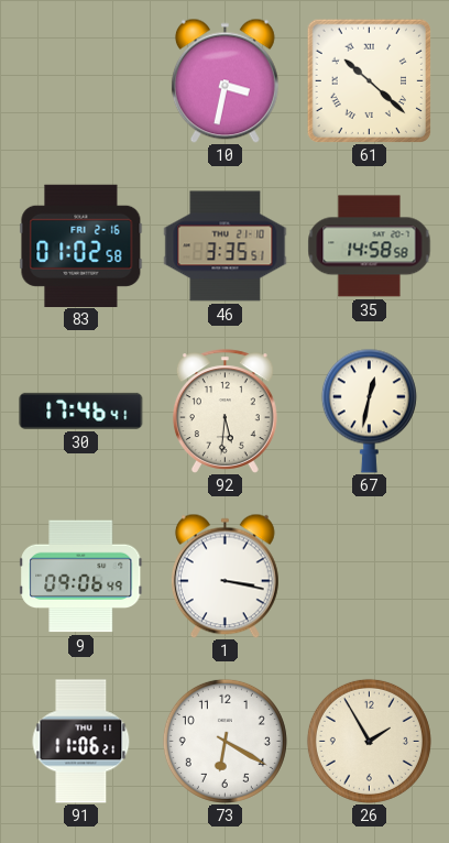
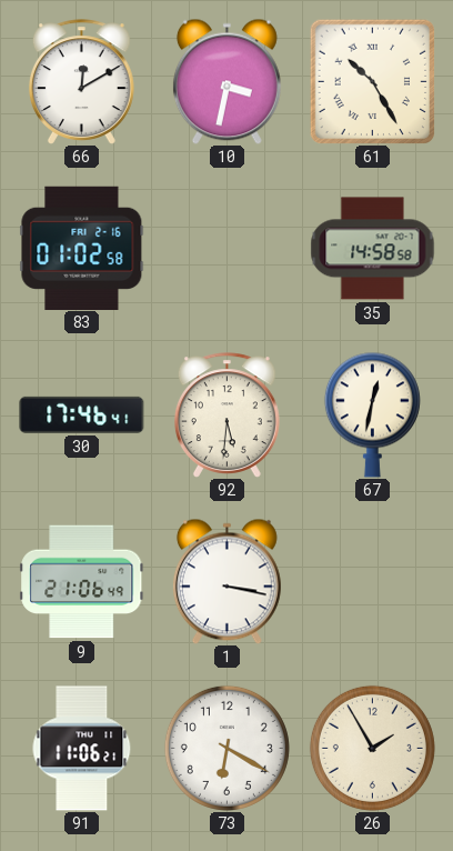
66: none -> 12:10 (81, 82)
61: 10:22 -> 10:25 (372, 81)
46: 3:35 -> none (226, 247)
9: 09:06 -> 21:06 (82, 582)
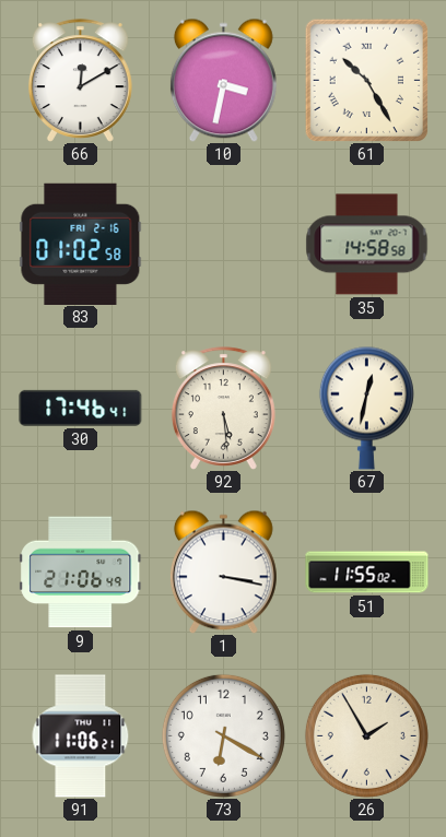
92: 5:31 -> 5:29 (223, 409)
51: none -> 11:55 (367, 573)
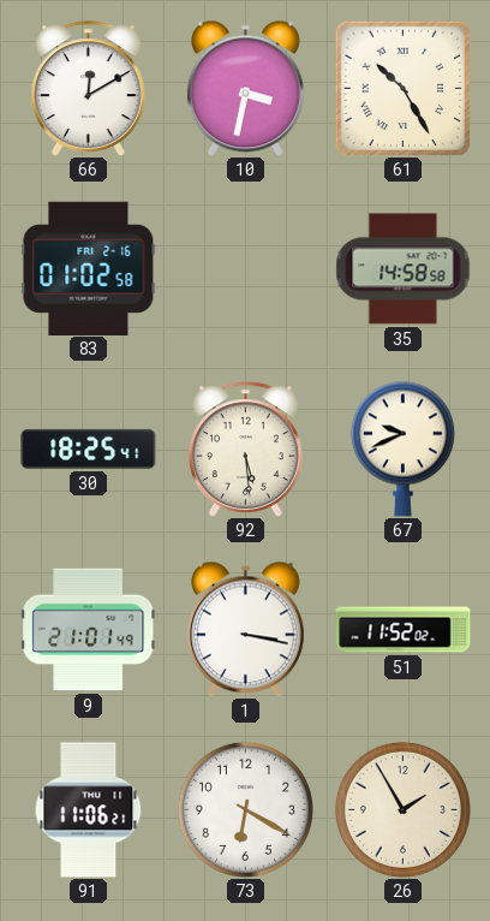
30: 17:46 -> 18:25 (89, 448)
67: 12:32 -> 9:41 (402, 448)
9: 21:06 -> 21:01 (89, 630)
51: 11:55 -> 11:52 (404, 630)
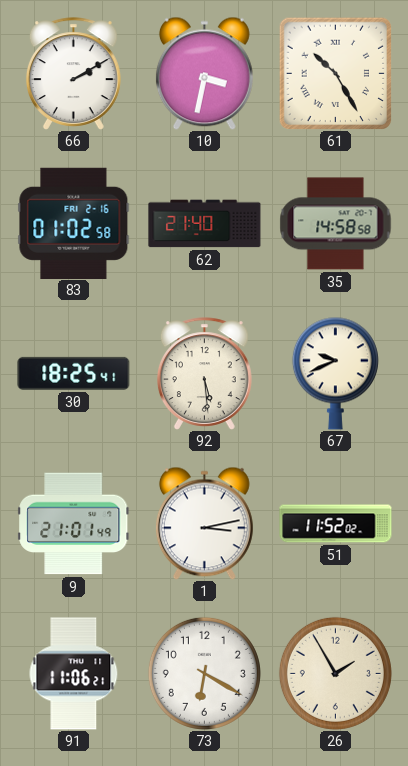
66: 12:10 -> 2:10 (73, 74)
62: none -> 21:40 (205, 224)
1: 3:17 -> 3:13 (204, 523)
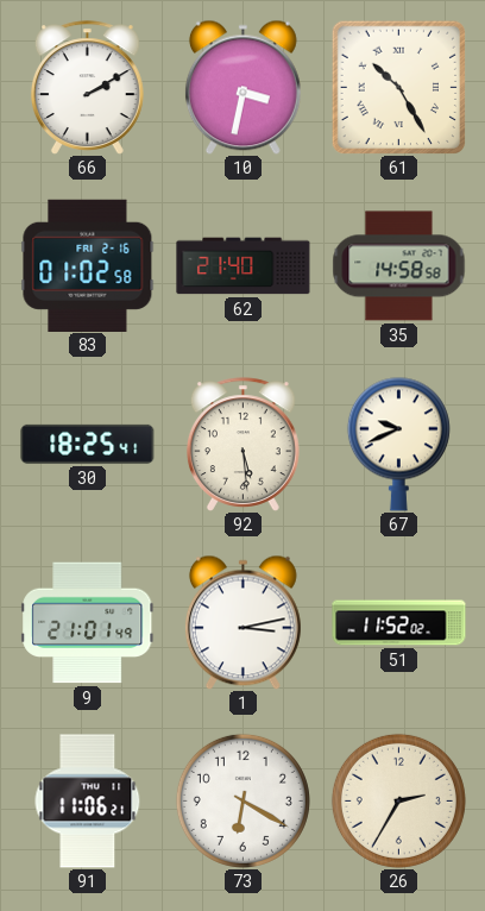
26: 1:55 -> 2:35 (398, 800)
